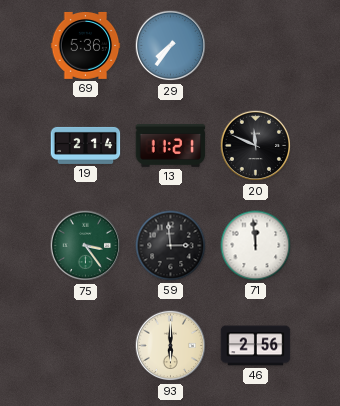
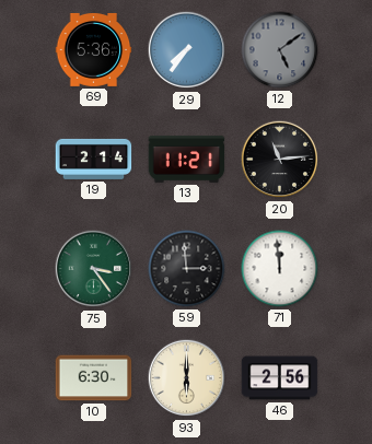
12: none -> 5:09 (280, 50)
20: 11:49 -> 11:14 (280, 160)
10: none -> 6:30 (94, 378)
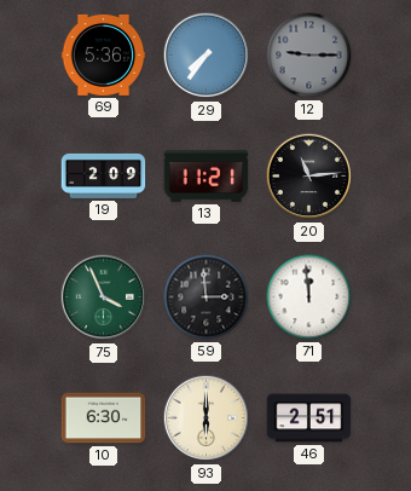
12: 5:09 -> 9:15 (309, 56)
19: 2:14 -> 2:09 (104, 175)
75: 3:24 -> 3:56 (104, 298)
46: 2:56 -> 2:51 (309, 418)
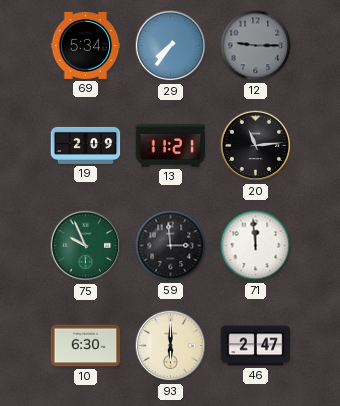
69: 5:36 -> 5:34 (86, 45)
75: 3:56 -> 9:56 (86, 246)
46: 2:51 -> 2:47 (256, 346)
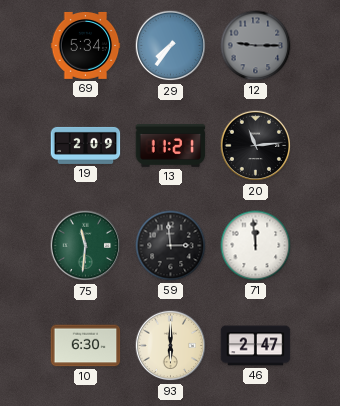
75: 9:56 -> 11:31 (86, 246)
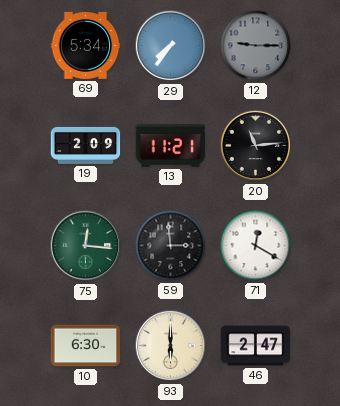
75: 11:31 -> 12:16 (86, 246)
71: 11:59 -> 12:20 (256, 246)
